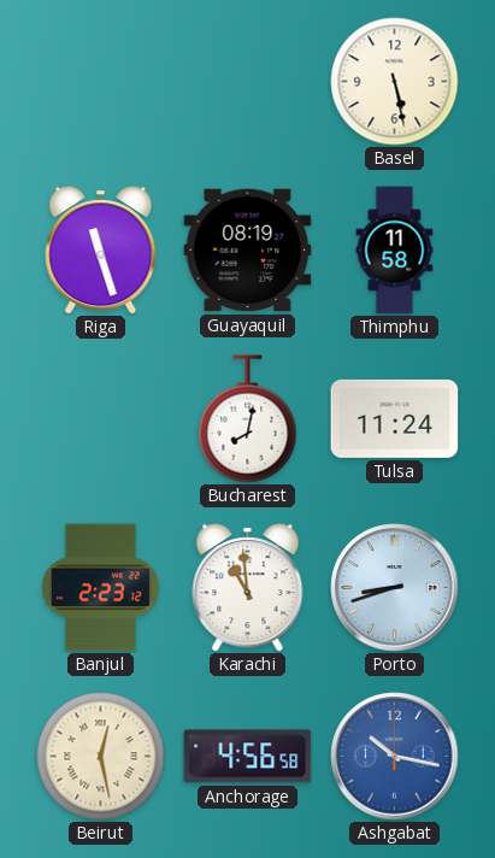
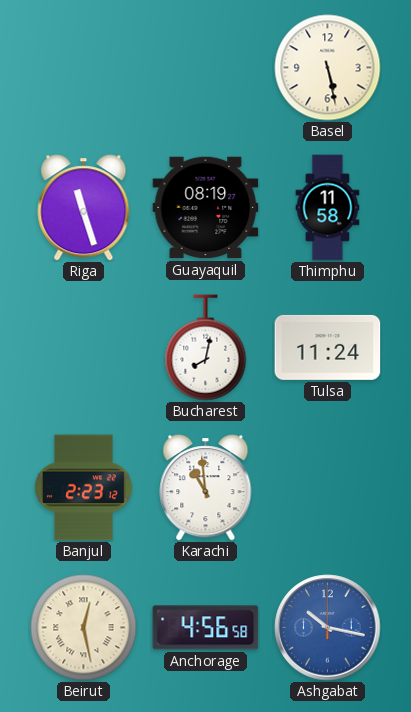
Porto: 8:42 -> none (395, 588)
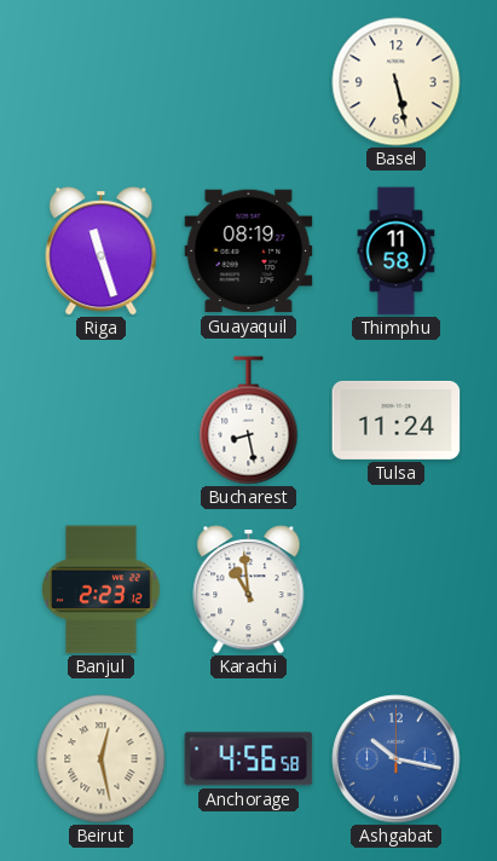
Bucharest: 8:02 -> 8:28 (249, 421)
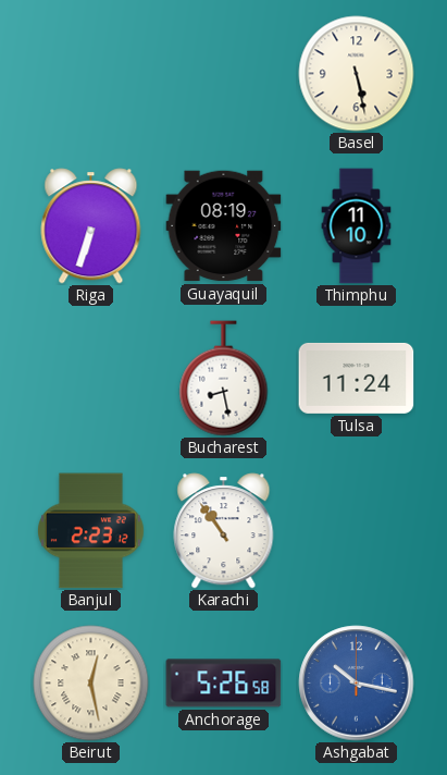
Riga: 11:27 -> 6:33 (91, 226)
Thimphu: 11:58 -> 11:10 (357, 226)
Karachi: 10:59 -> 10:54 (224, 531)
Anchorage: 4:56 -> 5:26 (224, 684)
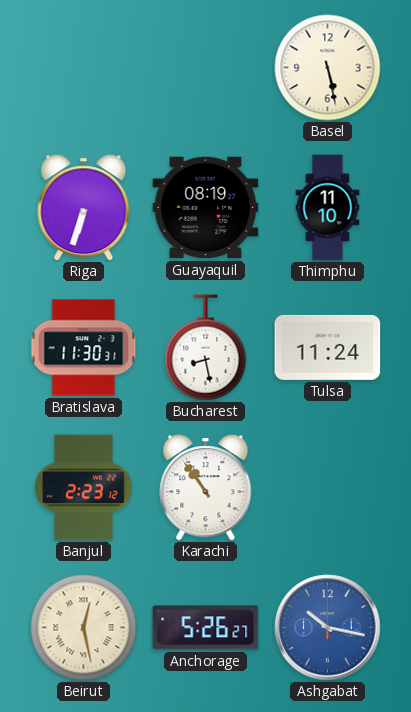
Bratislava: none -> 11:30 (84, 348)
Anchorage: 5:26:58 -> 5:26:27 (206, 628)
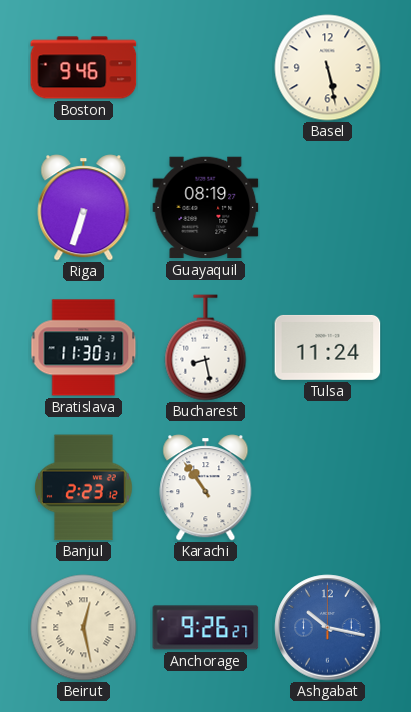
Boston: none -> 9:46 (84, 68)
Thimphu: 11:10 -> none (328, 208)
Anchorage: 5:26 -> 9:26 (206, 628)
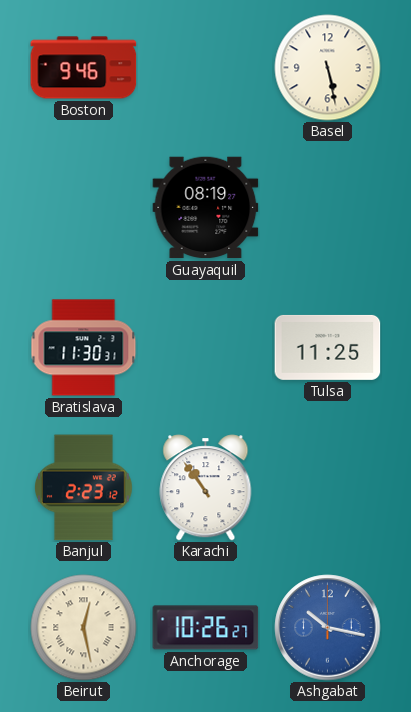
Riga: 6:33 -> none (84, 208)
Bucharest: 8:28 -> none (206, 348)
Tulsa: 11:24 -> 11:25 (328, 347)
Anchorage: 9:26 -> 10:26 (206, 628)
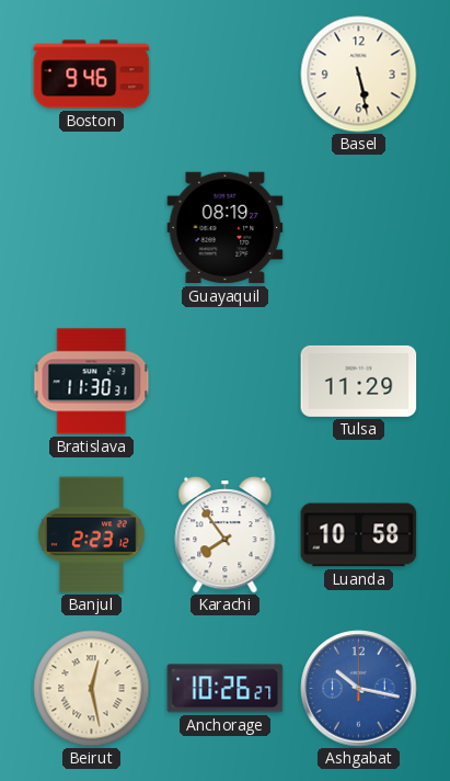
Tulsa: 11:25 -> 11:29 (359, 381)
Karachi: 10:54 -> 7:54 (226, 535)
Luanda: none -> 10:58 (359, 535)
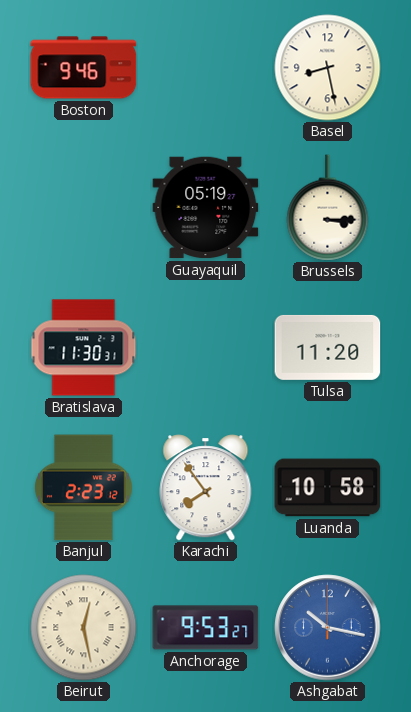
Basel: 5:28 -> 8:28 (328, 68)
Guayaquil: 08:19 -> 05:19 (206, 208)
Brussels: none -> 3:15 (328, 208)
Tulsa: 11:29 -> 11:20 (328, 347)
Anchorage: 10:26 -> 9:53 (206, 628)
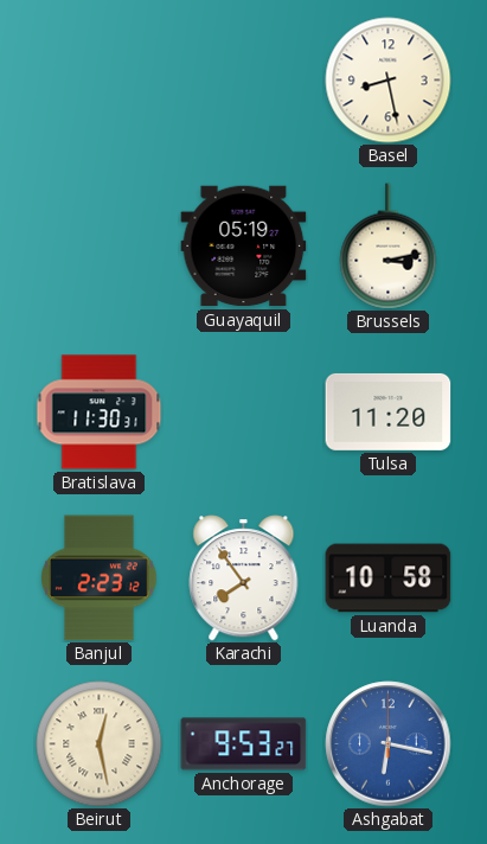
Boston: 9:46 -> none (84, 68)
Brussels: 3:15 -> 3:13 (389, 247)
Ashgabat: 10:17 -> 6:17 (389, 744)
